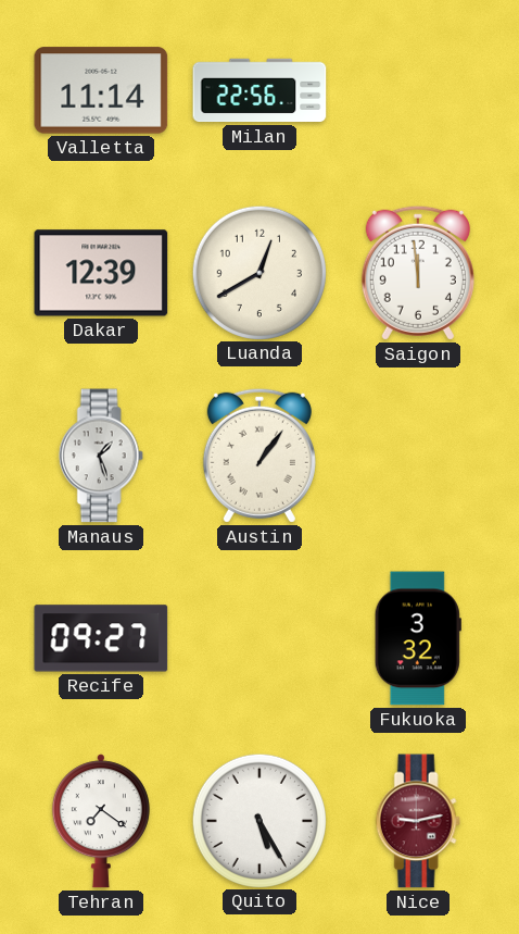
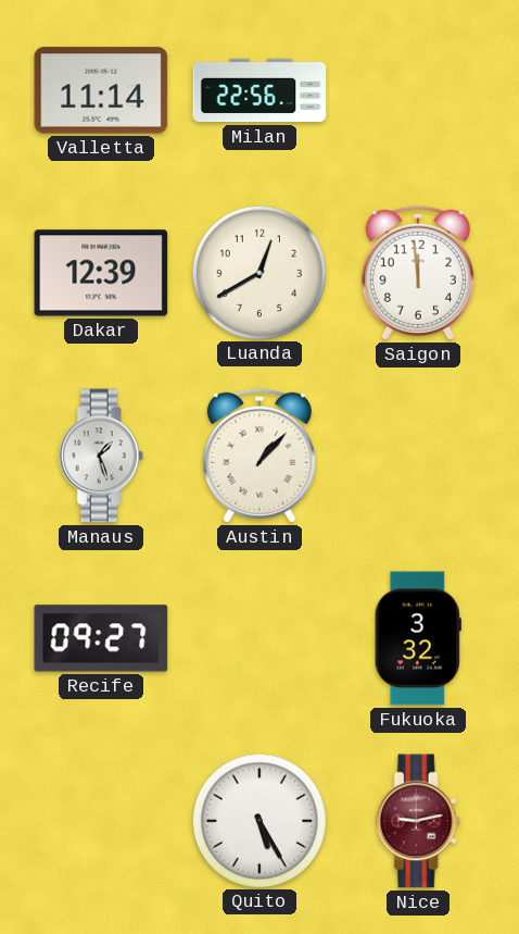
Austin: 1:06 -> 1:07 (259, 456)
Tehran: 7:21 -> none (101, 821)
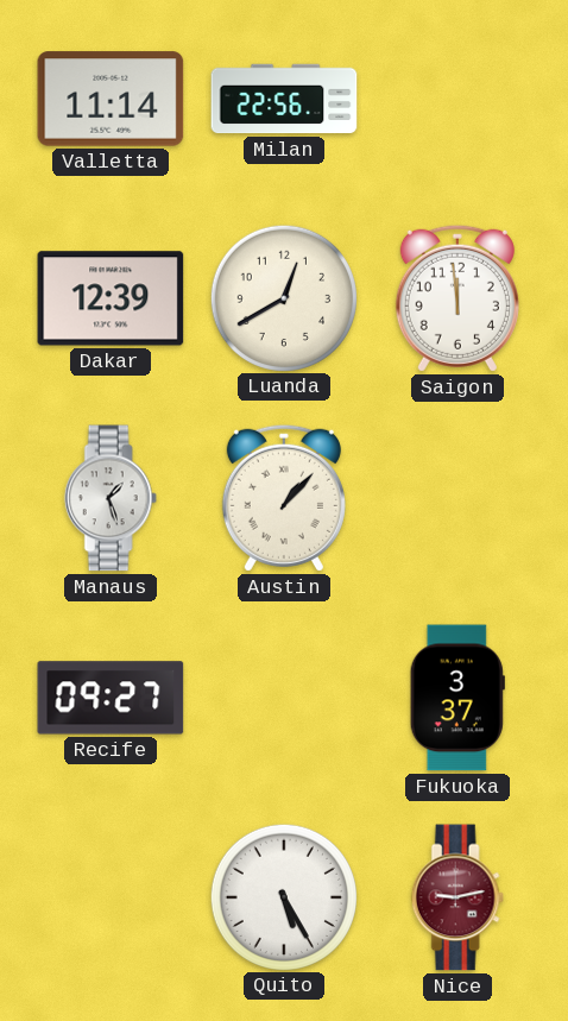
Fukuoka: 3:32 -> 3:37 (457, 698)
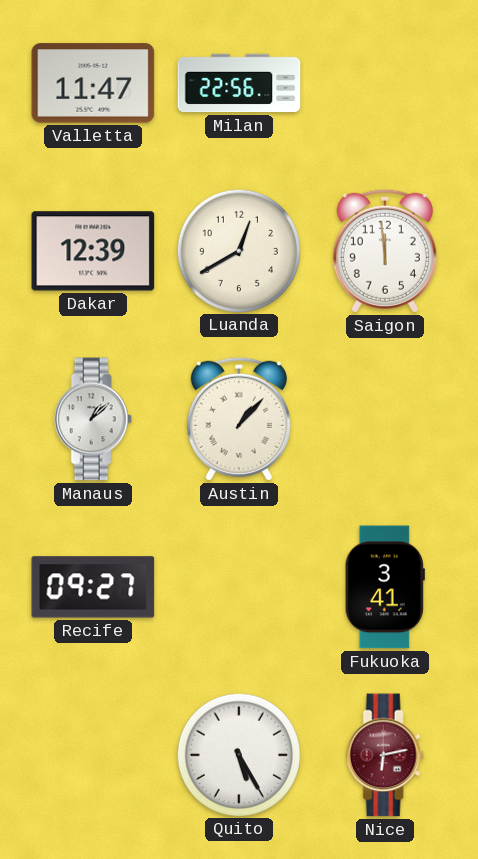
Valletta: 11:14 -> 11:47 (93, 83)
Manaus: 1:27 -> 1:08 (93, 419)
Fukuoka: 3:37 -> 3:41 (385, 587)
Nice: 9:13 -> 6:13 (385, 755)
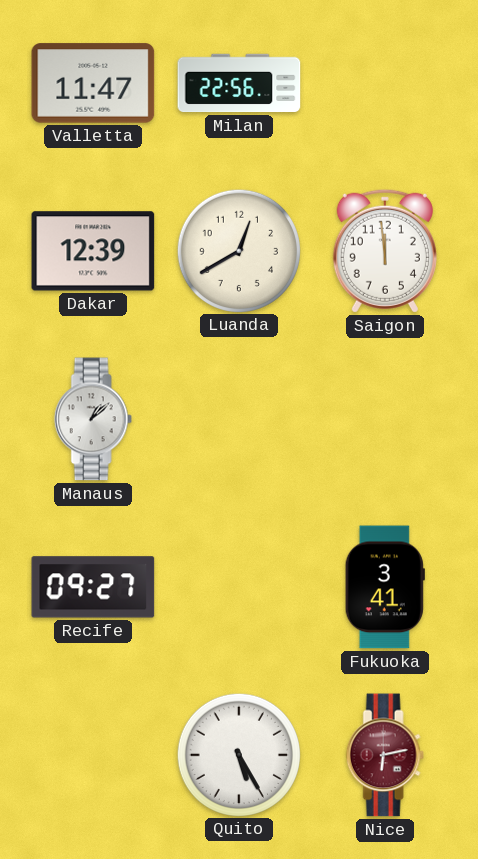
Austin: 1:07 -> none (239, 419)
